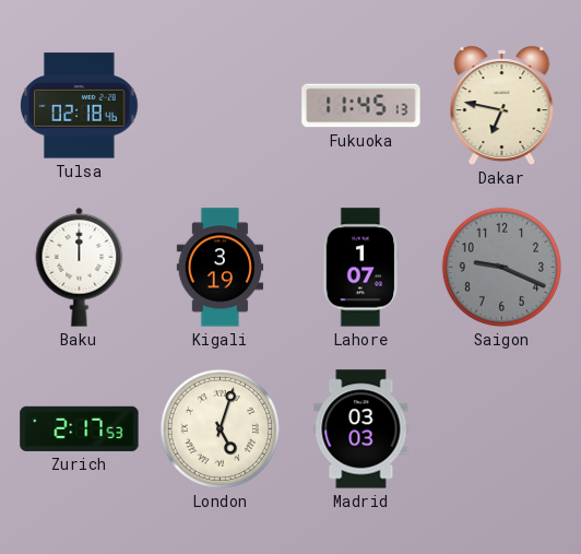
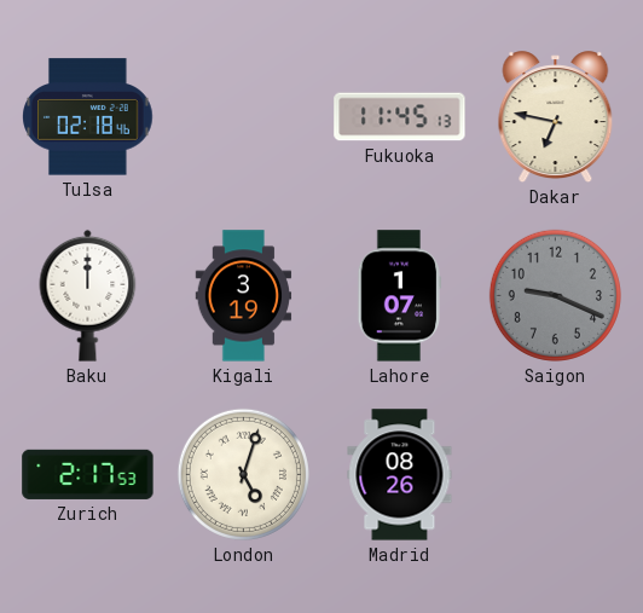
Madrid: 03:03 -> 08:26 (400, 475)
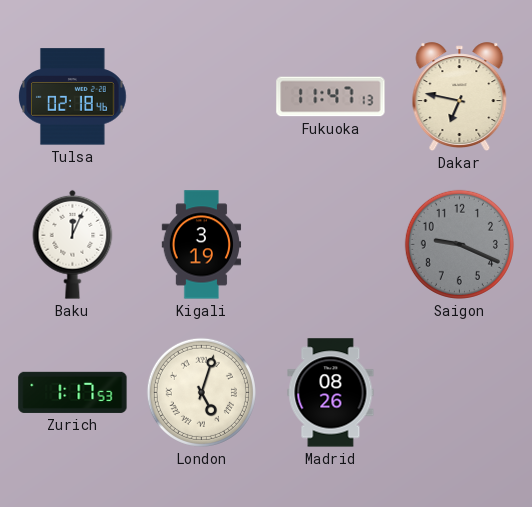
Fukuoka: 11:45 -> 11:47 (331, 97)
Baku: 12:00 -> 12:04 (73, 244)
Lahore: 1:07 -> none (400, 296)
Zurich: 2:17 -> 1:17 (73, 392)
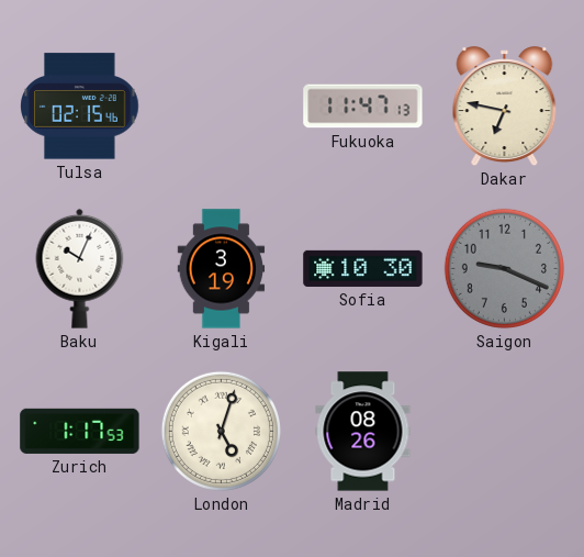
Tulsa: 02:18 -> 02:15 (80, 107)
Baku: 12:04 -> 10:04 (80, 268)
Sofia: none -> 10:30 (363, 268)
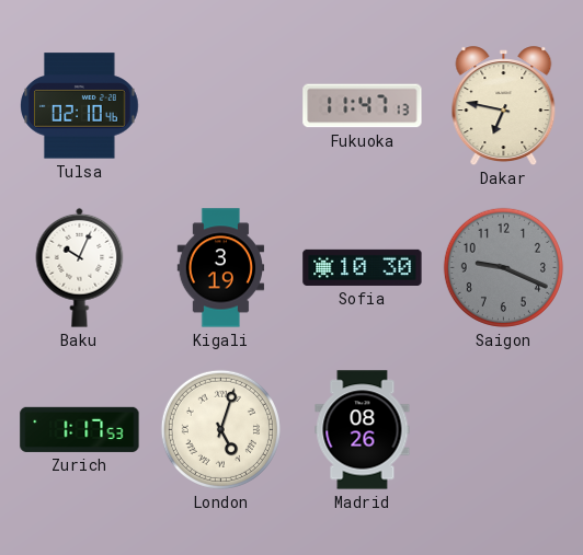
Tulsa: 02:15 -> 02:10 (80, 106)
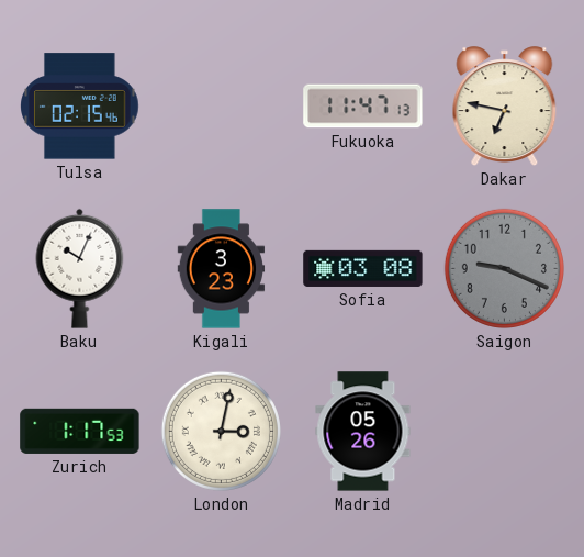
Tulsa: 02:10 -> 02:15 (80, 107)
Kigali: 3:19 -> 3:23 (222, 269)
Sofia: 10:30 -> 03:08 (363, 268)
London: 5:03 -> 3:02 (221, 431)
Madrid: 08:26 -> 05:26 (363, 432)
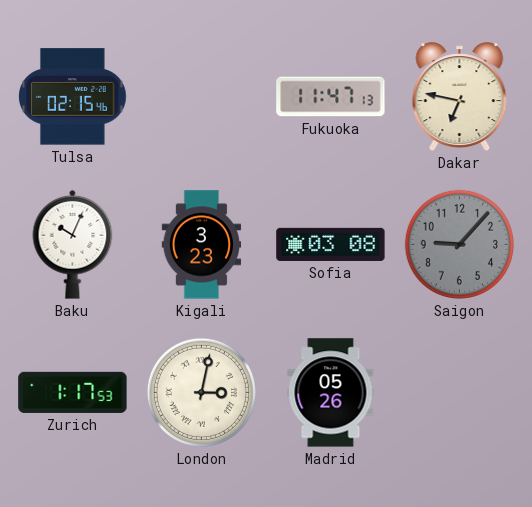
Saigon: 9:19 -> 9:07 (459, 244)
